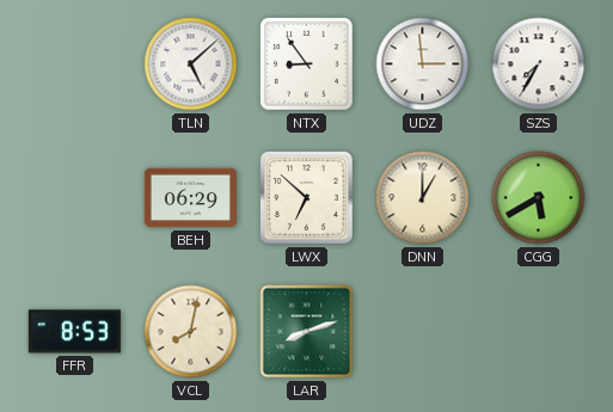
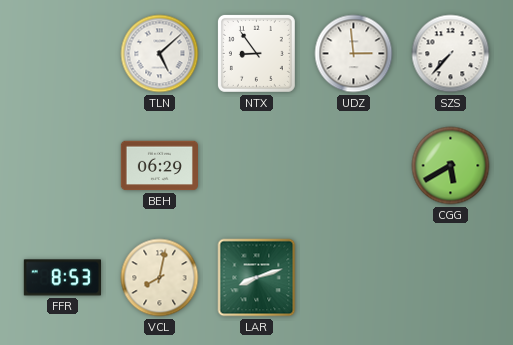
SZS: 7:35 -> 7:37 (451, 54)
LWX: 6:52 -> none (306, 197)
DNN: 1:00 -> none (423, 198)
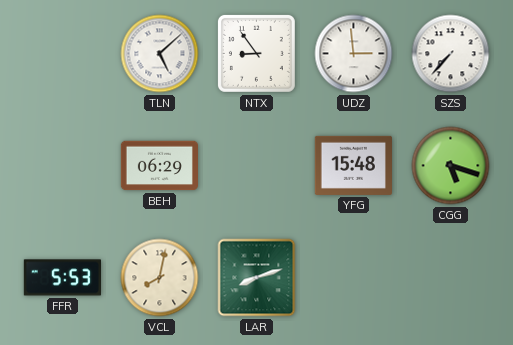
YFG: none -> 15:48 (353, 165)
CGG: 5:40 -> 5:18 (451, 166)
FFR: 8:53 -> 5:53 (62, 278)
